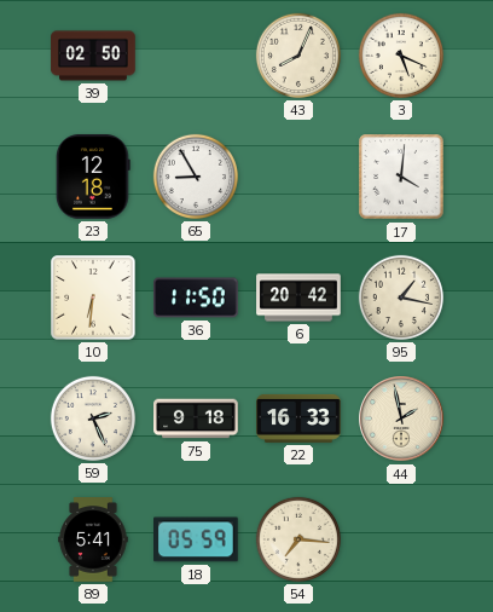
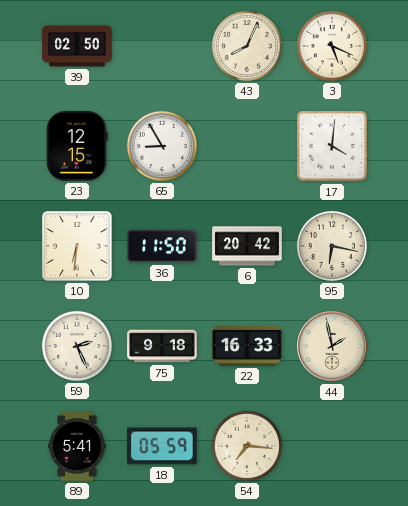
23: 12:18 -> 12:15 (77, 147)
95: 1:17 -> 6:17 (332, 246)
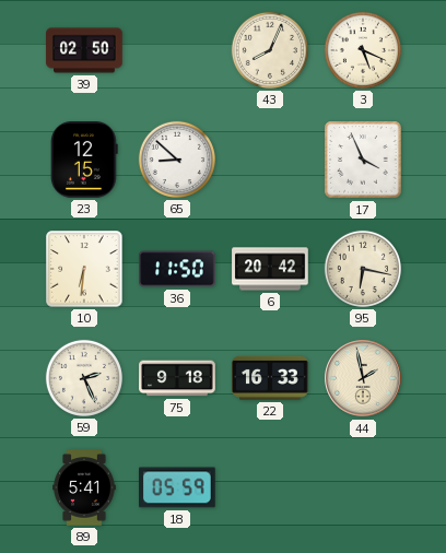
65: 8:55 -> 8:52 (177, 160)
17: 4:01 -> 3:56 (363, 160)
54: 7:16 -> none (247, 446)
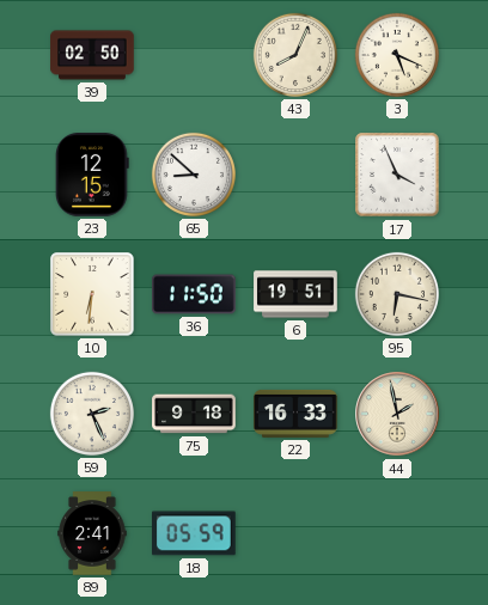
6: 20:42 -> 19:51 (295, 294)
89: 5:41 -> 2:41 (92, 533)
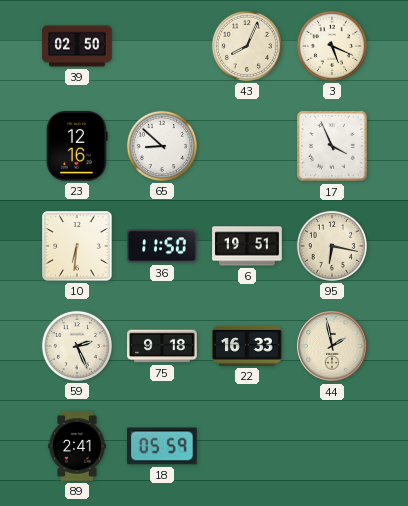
23: 12:15 -> 12:16 (77, 147)
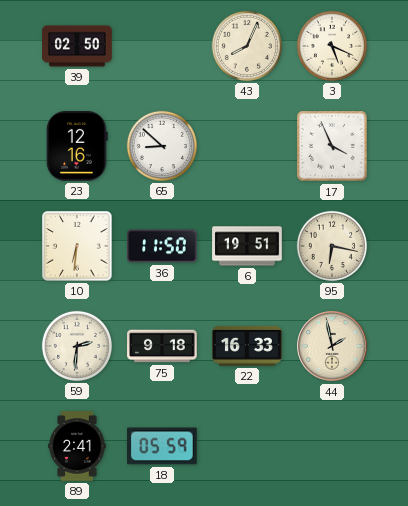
59: 2:26 -> 2:31 (77, 346)
